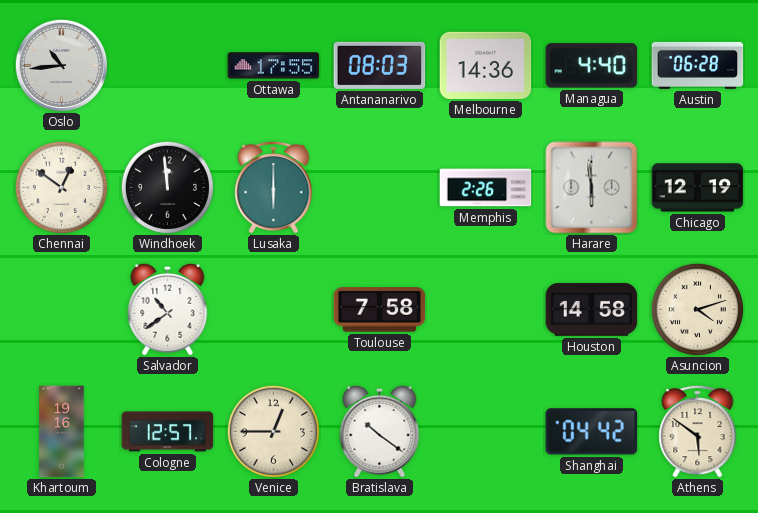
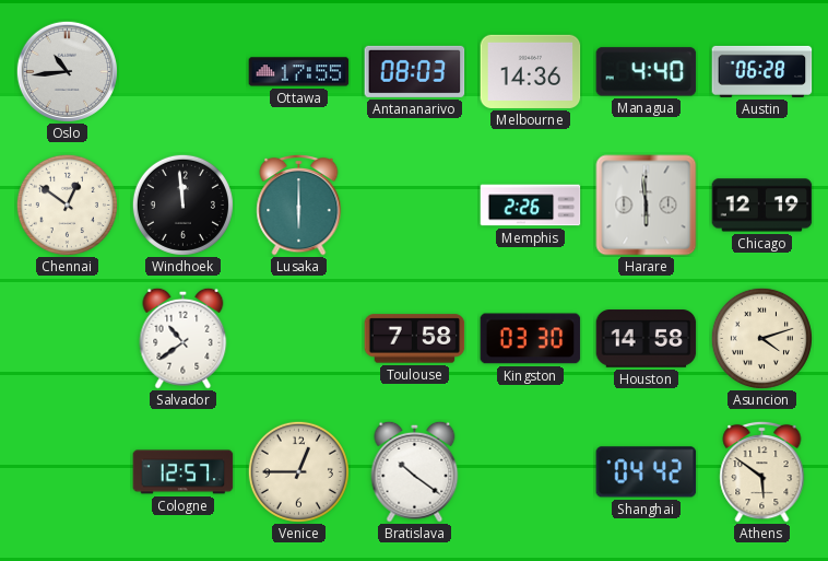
Kingston: none -> 03:30 (531, 339)
Khartoum: 19:16 -> none (62, 432)
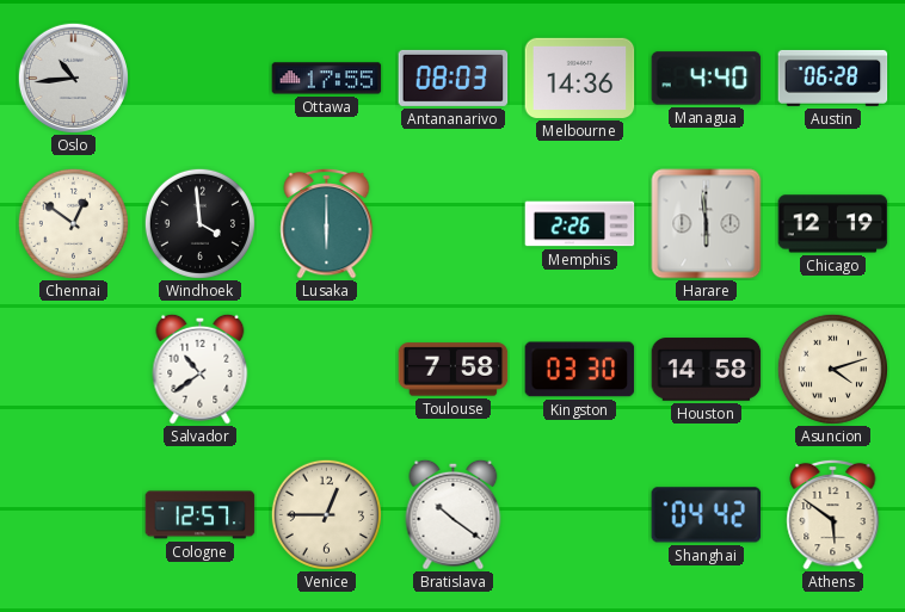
Windhoek: 11:59 -> 3:59 (199, 223)
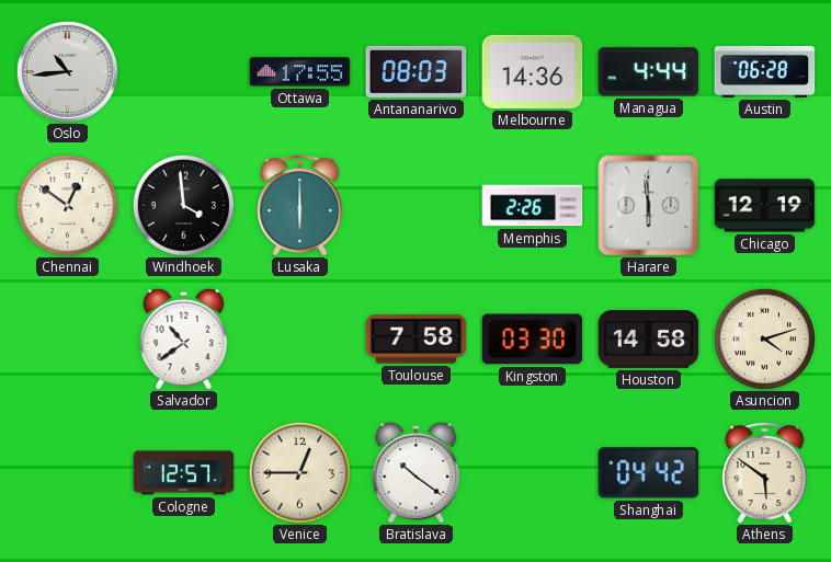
Managua: 4:40 -> 4:44 (649, 72)
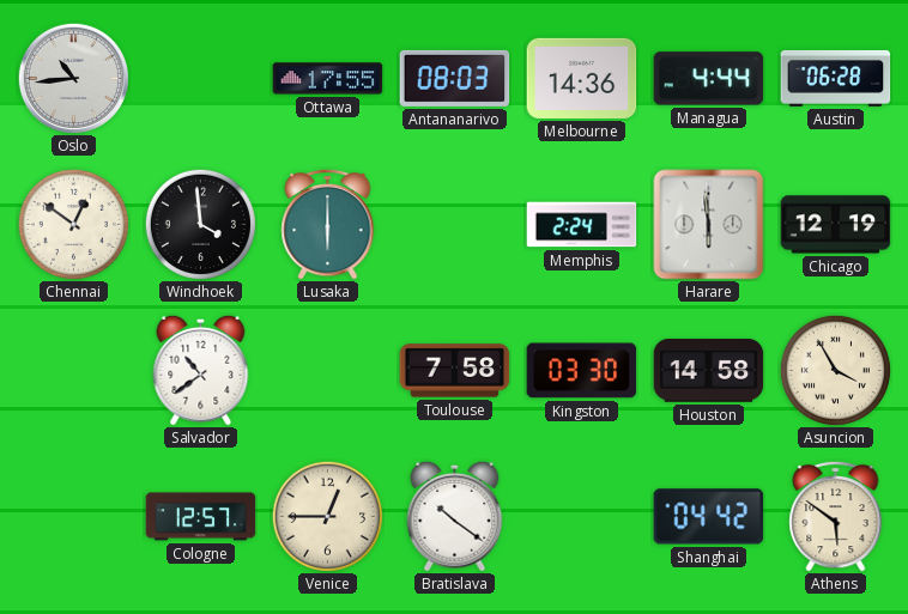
Memphis: 2:26 -> 2:24 (582, 225)
Asuncion: 4:12 -> 3:55 (835, 370)
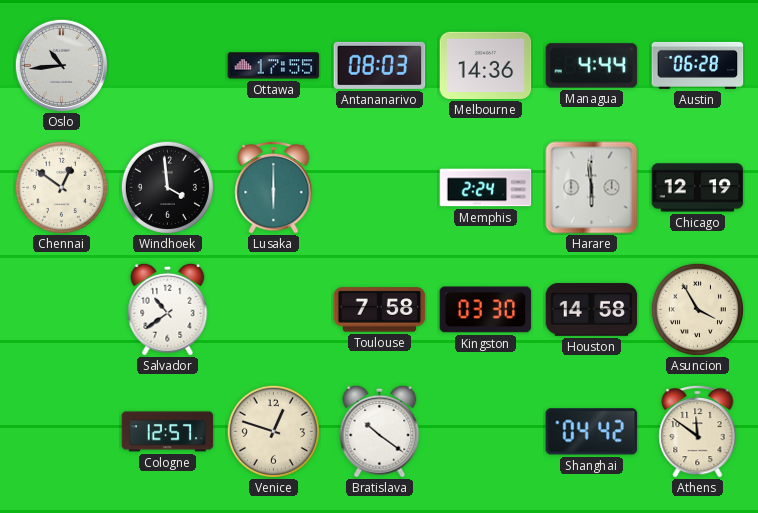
Venice: 12:45 -> 12:48 (273, 431)
Athens: 5:51 -> 11:51 (698, 431)
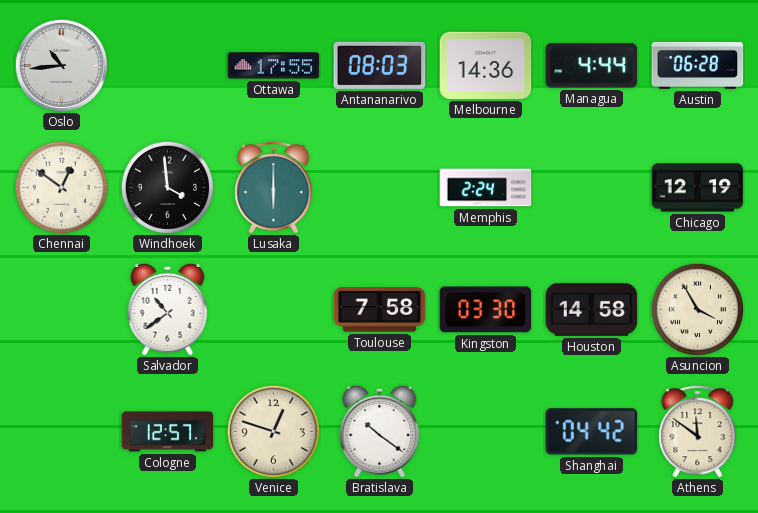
Harare: 5:59 -> none (592, 188)
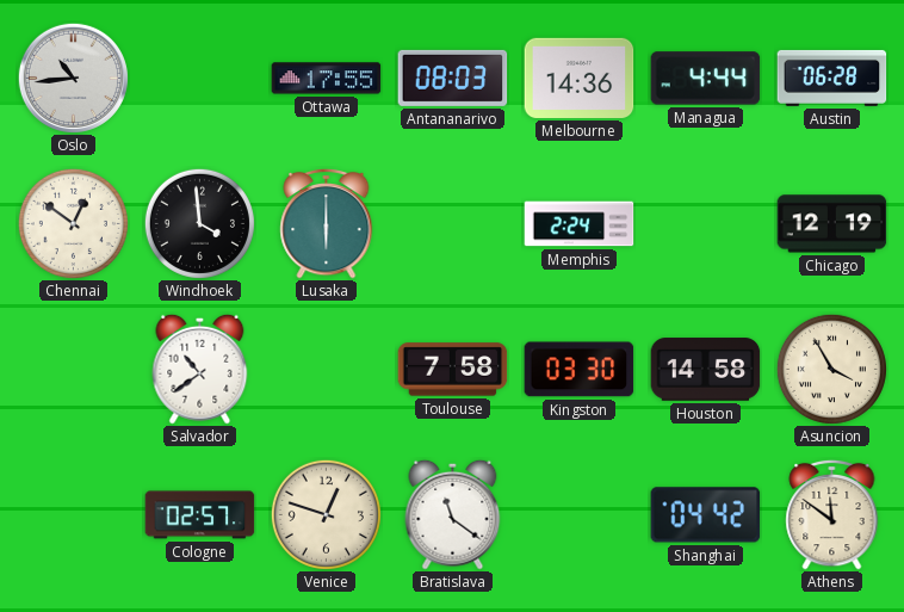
Cologne: 12:57 -> 02:57 (200, 515)
Bratislava: 10:21 -> 11:21 (453, 514)
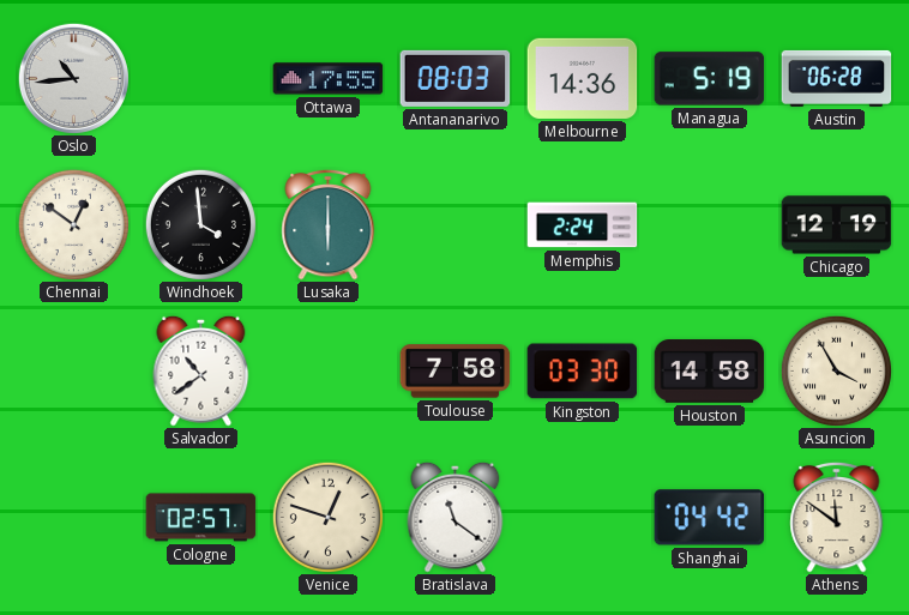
Managua: 4:44 -> 5:19 (710, 79)
